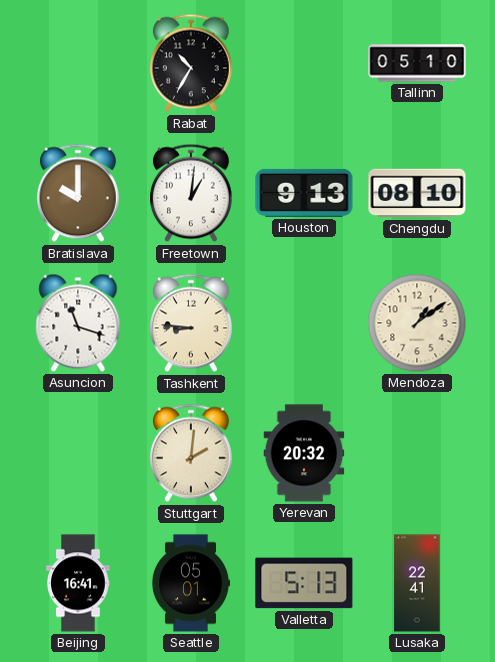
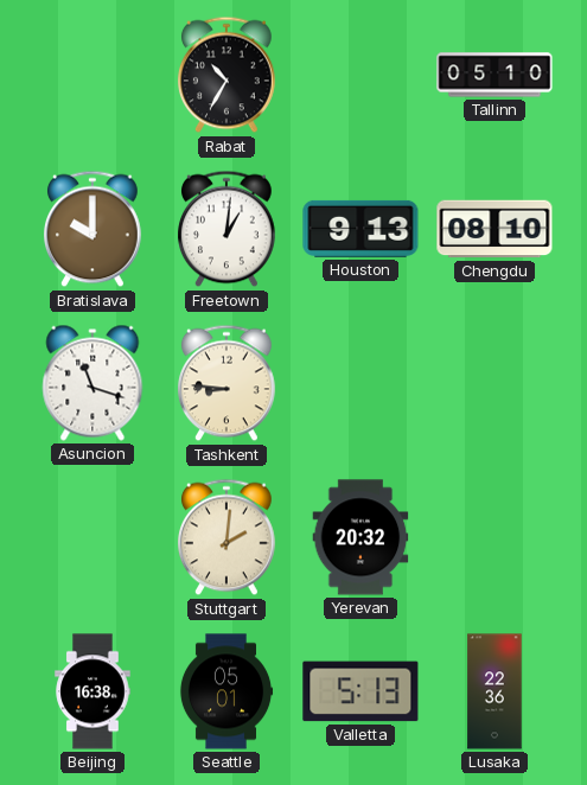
Mendoza: 1:09 -> none (417, 323)
Beijing: 16:41 -> 16:38 (92, 691)
Lusaka: 22:41 -> 22:36 (495, 691)
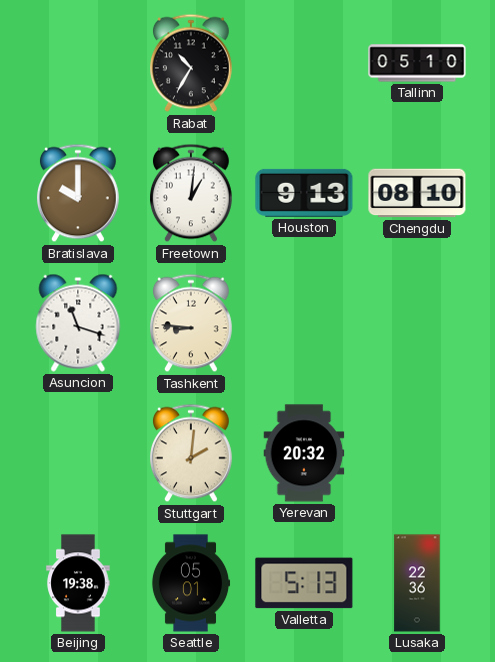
Beijing: 16:38 -> 19:38 (78, 583)
